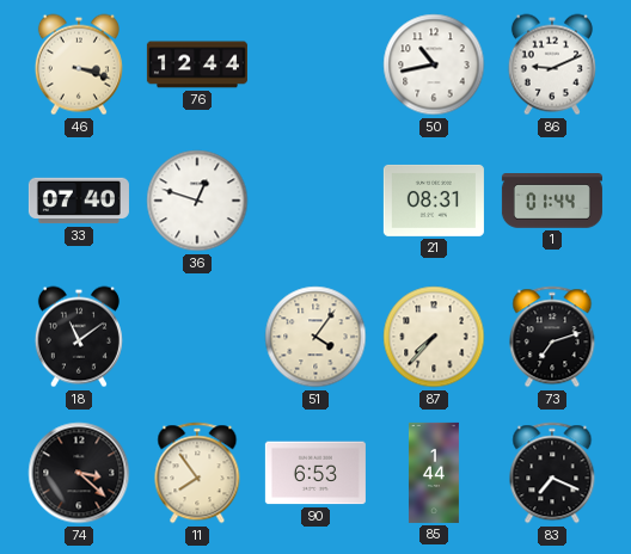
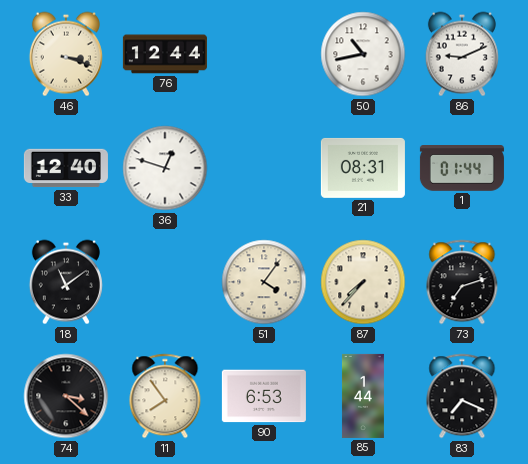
33: 07:40 -> 12:40 (66, 168)
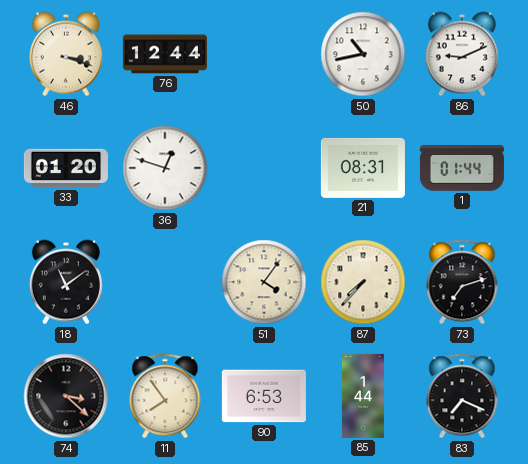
33: 12:40 -> 01:20 (66, 168)
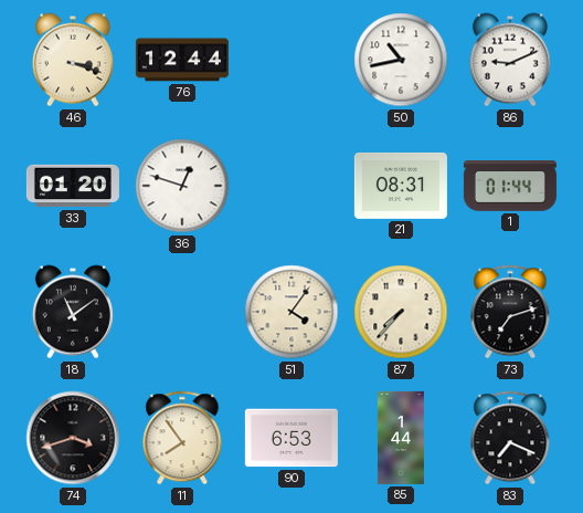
74: 3:22 -> 3:42 (73, 438)
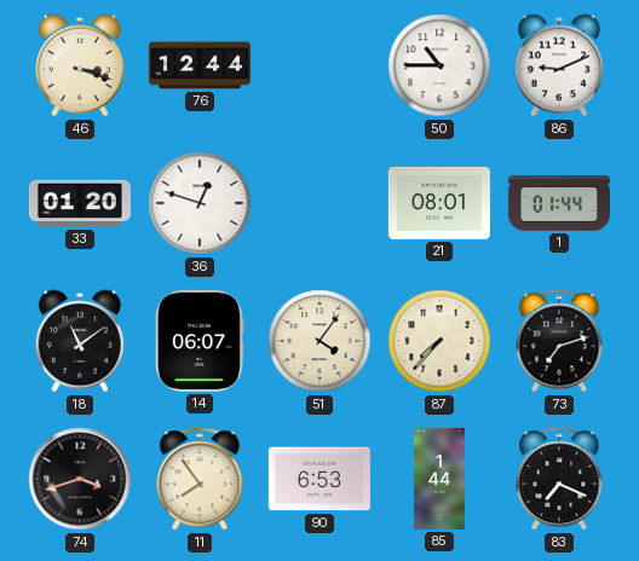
50: 10:43 -> 10:45 (439, 65)
21: 08:31 -> 08:01 (439, 203)
14: none -> 06:07 (200, 341)
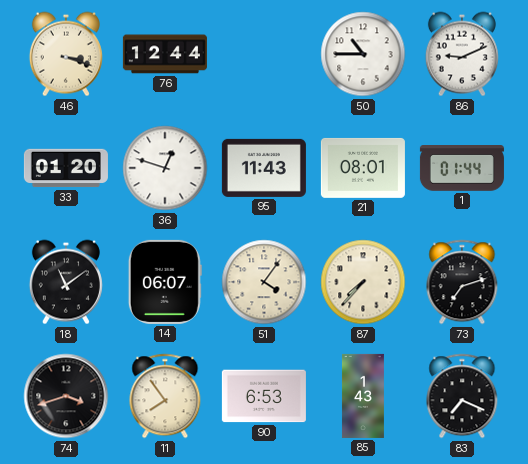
95: none -> 11:43 (264, 168)
85: 1:44 -> 1:43 (363, 396)
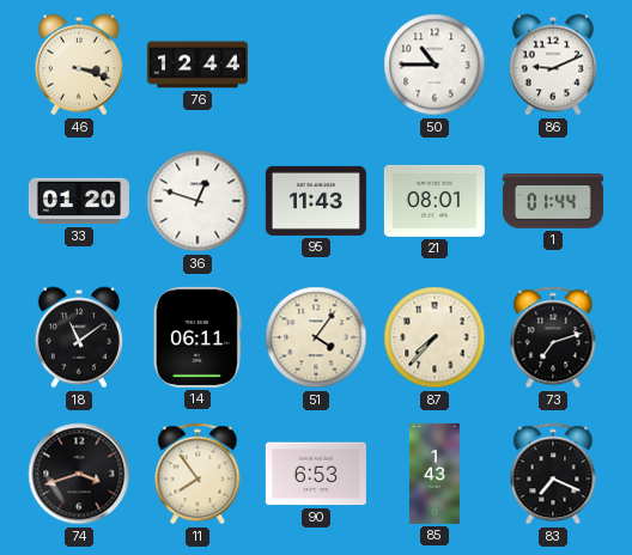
14: 06:07 -> 06:11 (197, 337)
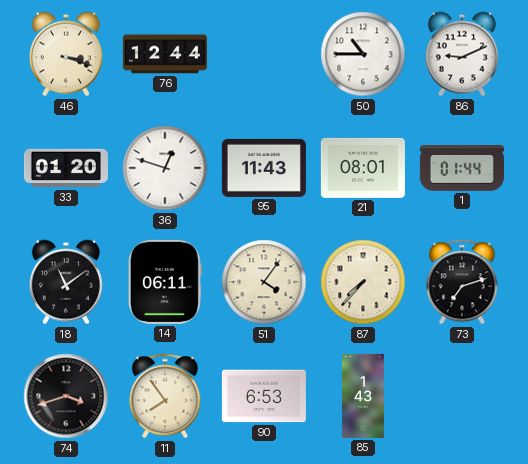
83: 7:19 -> none (553, 474)
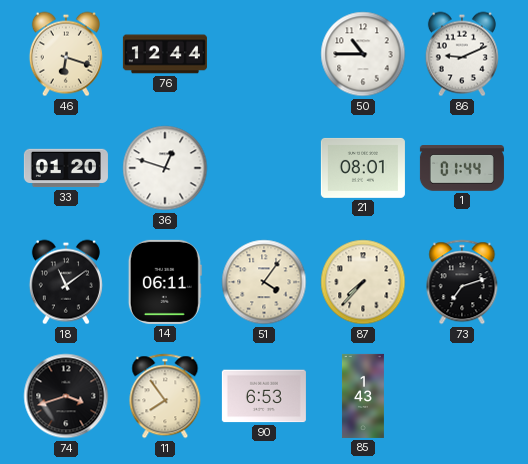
46: 3:18 -> 6:18 (66, 54)
95: 11:43 -> none (264, 168)
